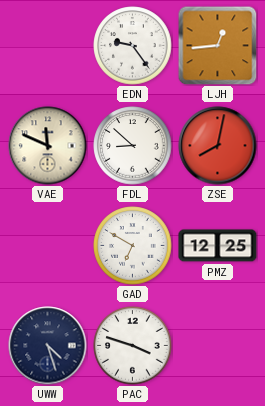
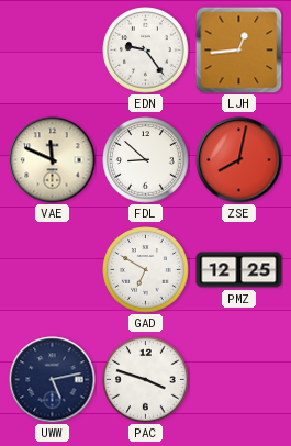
UWW: 4:27 -> 5:13 (53, 380)
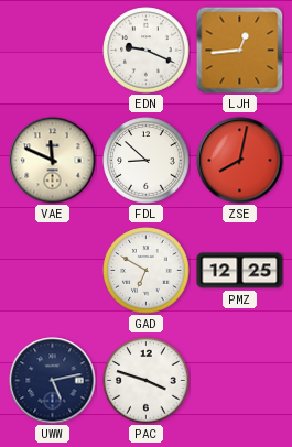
EDN: 9:24 -> 9:19 (147, 51)
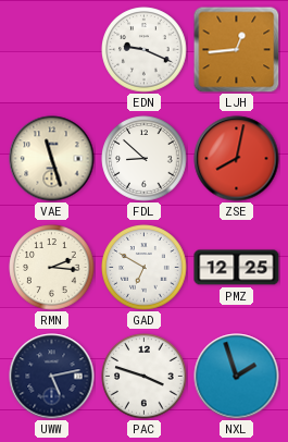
VAE: 11:49 -> 11:27 (52, 159)
RMN: none -> 2:16 (52, 268)
NXL: none -> 1:57 (237, 377)
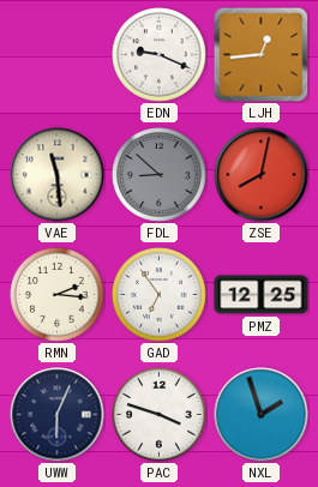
VAE: 11:27 -> 11:29 (58, 175)
FDL dial: white -> grey (160, 175)
GAD: 6:50 -> 6:54 (160, 295)
UWW: 5:13 -> 6:04 (58, 415)
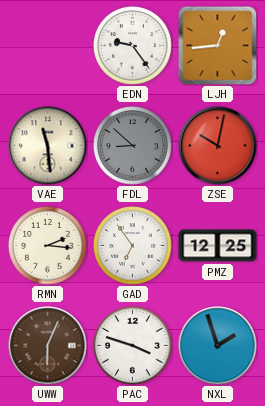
EDN: 9:19 -> 9:24 (133, 46)
ZSE: 8:02 -> 10:02 (218, 146)
UWW dial: navy -> brown (48, 346)
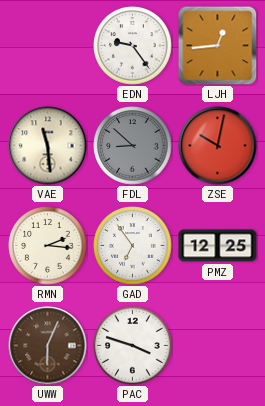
NXL: 1:57 -> none (218, 346)
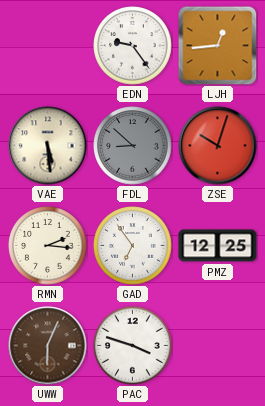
VAE: 11:29 -> 5:29 (48, 146)
ZSE: 10:02 -> 10:03 (218, 146)
